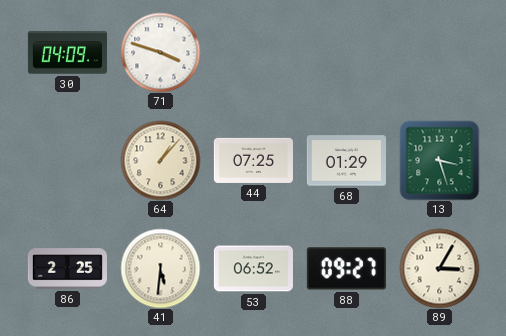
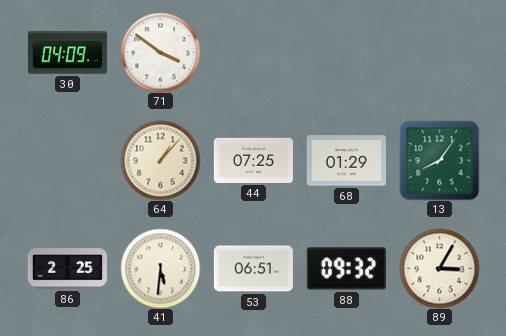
71: 3:48 -> 3:51 (160, 52)
13: 3:27 -> 8:06 (439, 160)
53: 06:52 -> 06:51 (253, 269)
88: 09:27 -> 09:32 (346, 269)
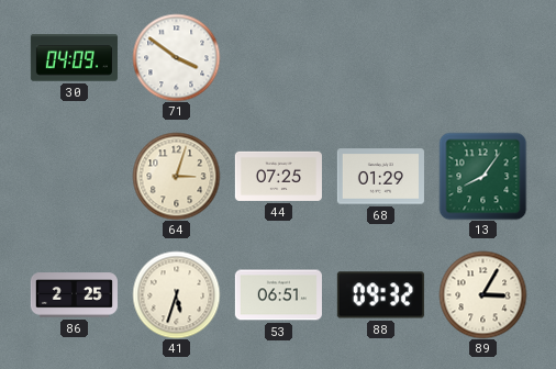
64: 1:07 -> 3:03 (176, 176)
41: 5:31 -> 5:33 (176, 294)
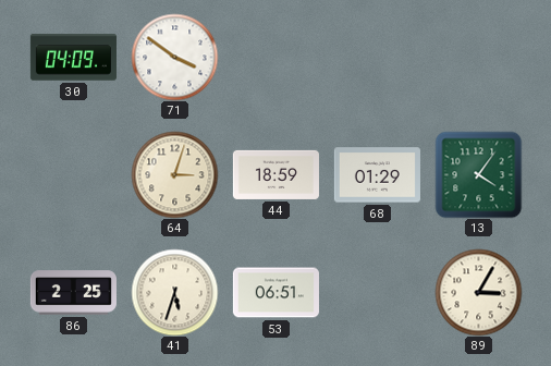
44: 07:25 -> 18:59 (275, 174)
13: 8:06 -> 4:06 (478, 174)
88: 09:32 -> none (380, 295)
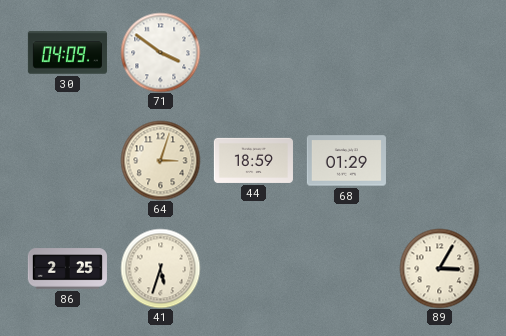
13: 4:06 -> none (478, 174)
53: 06:51 -> none (275, 293)
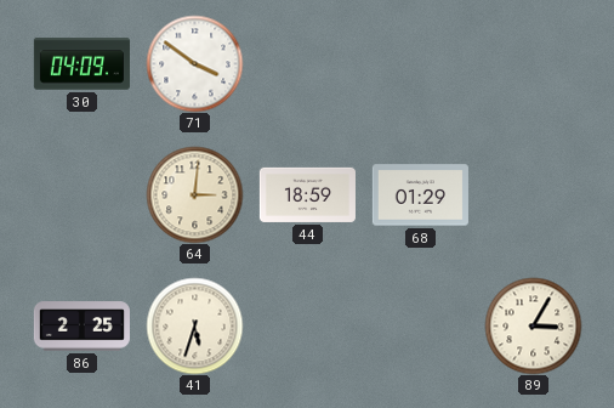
64: 3:03 -> 3:01 (194, 194)
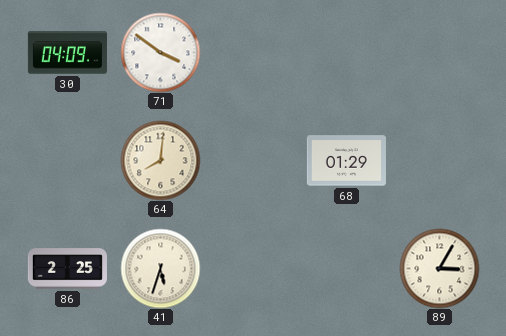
64: 3:01 -> 8:01 (160, 160)
44: 18:59 -> none (307, 194)
